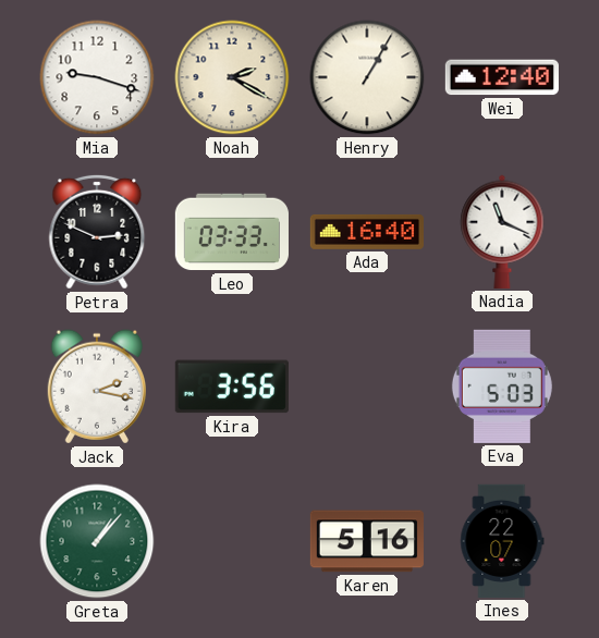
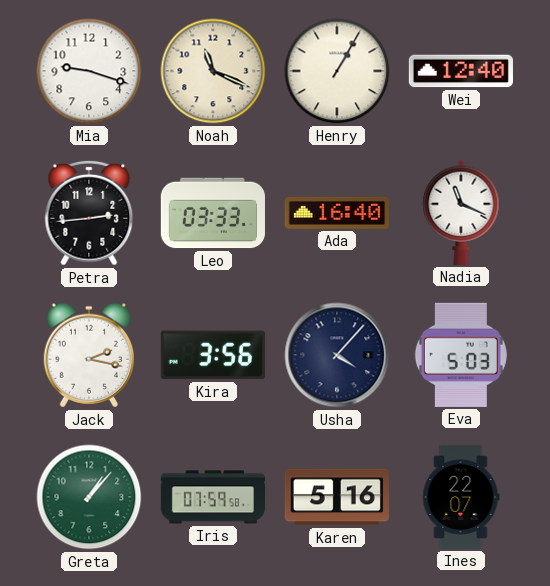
Noah: 2:20 -> 11:19 (213, 71)
Petra: 2:49 -> 2:44 (89, 213)
Usha: none -> 4:07 (337, 355)
Iris: none -> 07:59 (212, 497)
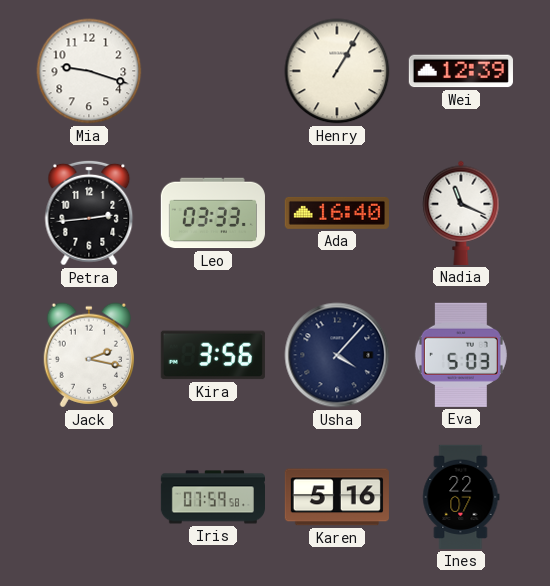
Noah: 11:19 -> none (213, 71)
Wei: 12:40 -> 12:39 (461, 71)
Greta: 1:07 -> none (89, 497)
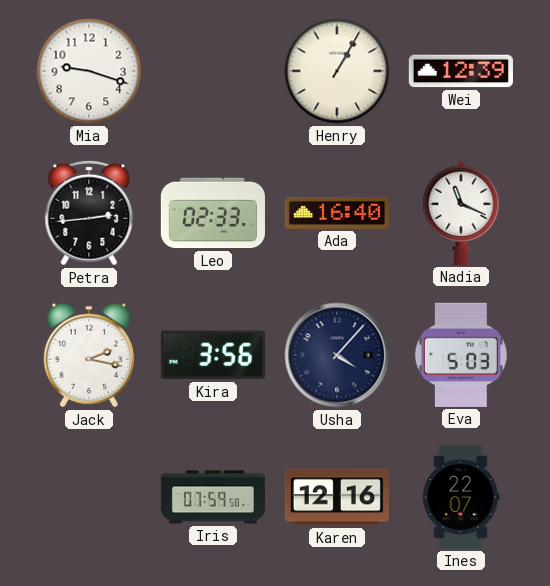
Leo: 03:33 -> 02:33 (213, 213)
Karen: 5:16 -> 12:16 (337, 497)
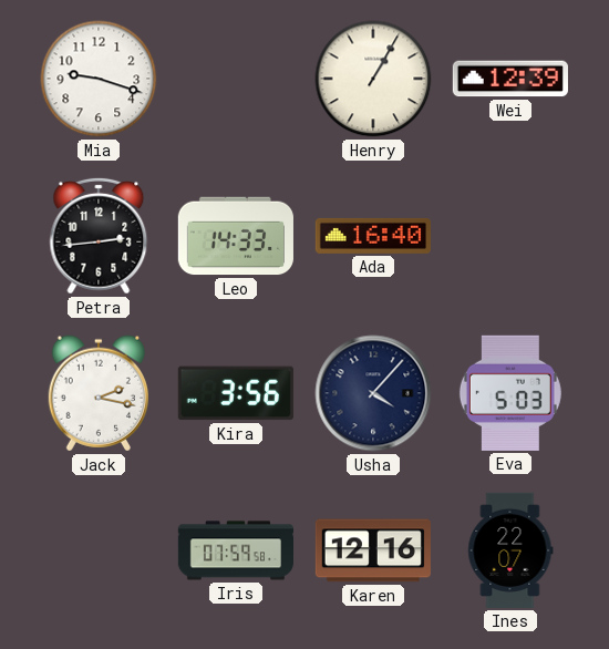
Leo: 02:33 -> 14:33 (236, 236)
Nadia: 11:19 -> none (461, 213)
